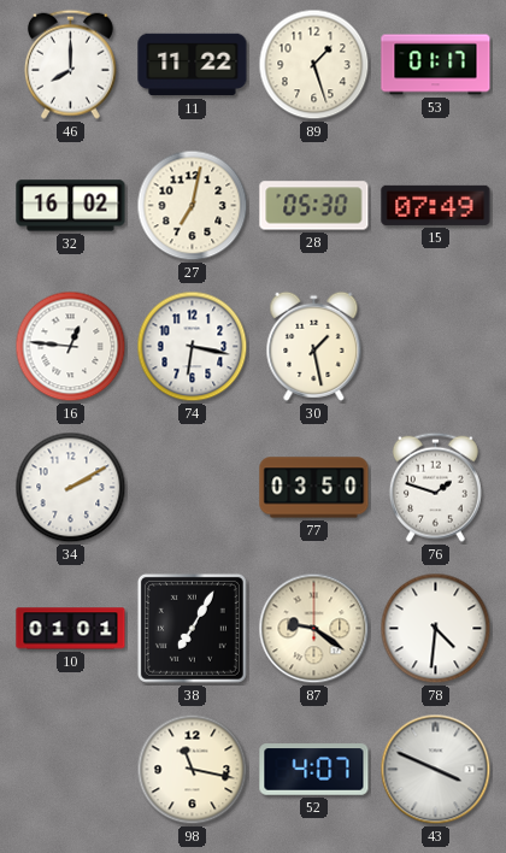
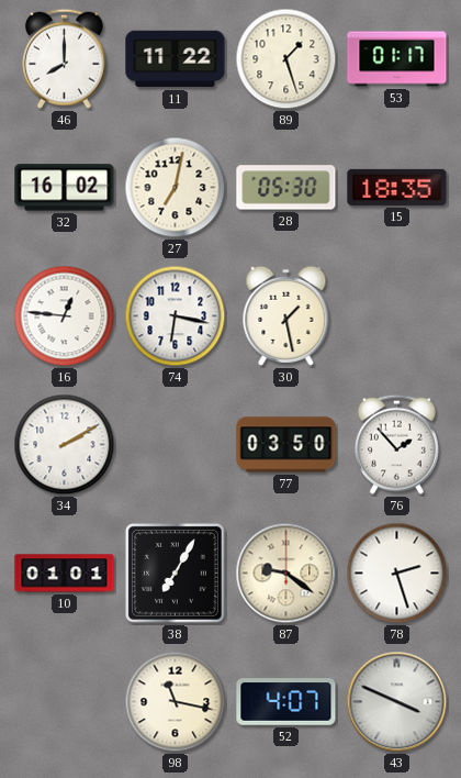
15: 07:49 -> 18:35 (397, 187)
76: 1:48 -> 1:53 (396, 444)
78: 4:31 -> 2:27 (397, 574)
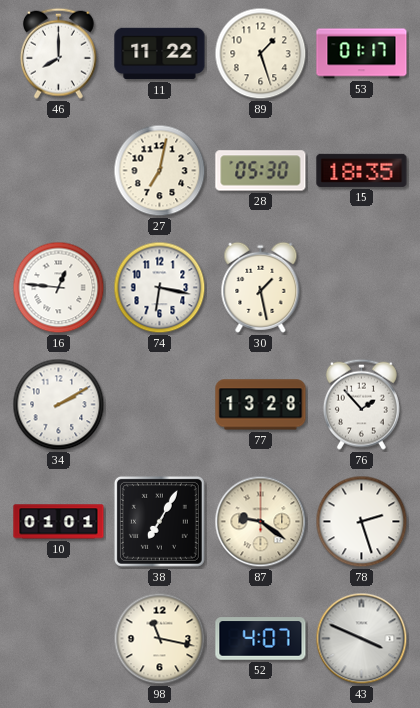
32: 16:02 -> none (65, 188)
77: 03:50 -> 13:28 (261, 405)
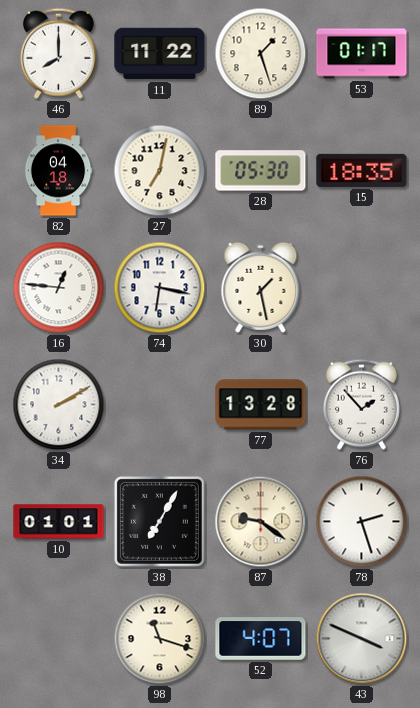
82: none -> 04:18 (58, 171)
98: 11:17 -> 11:18 (160, 639)
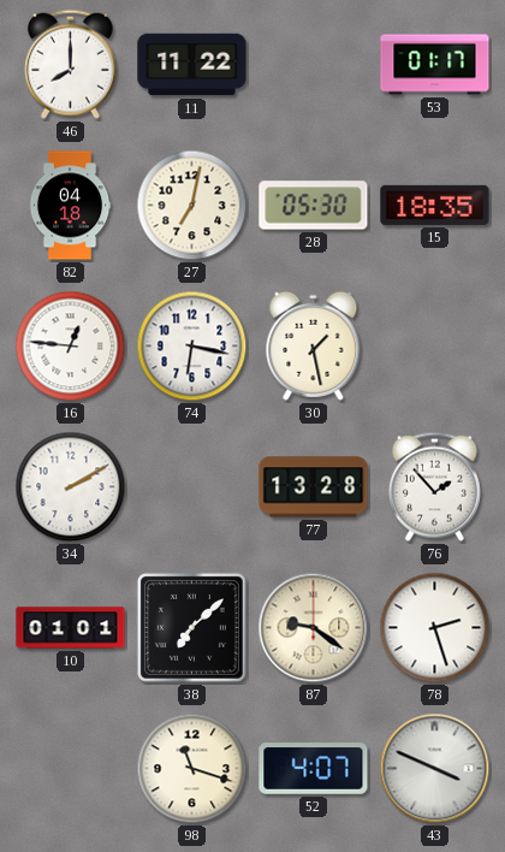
89: 1:27 -> none (261, 54)
38: 7:05 -> 7:08 (191, 627)
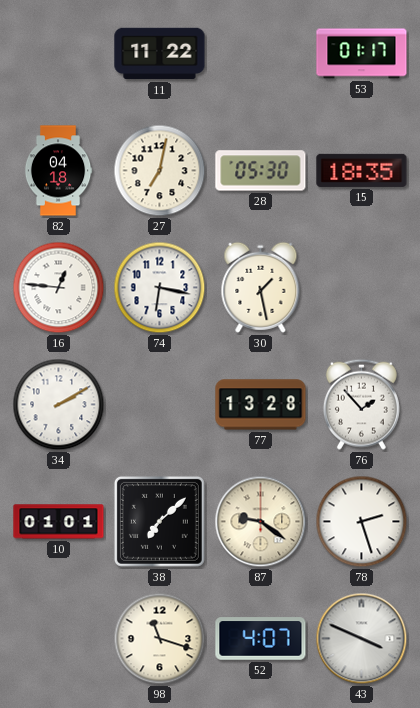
46: 8:00 -> none (70, 64)
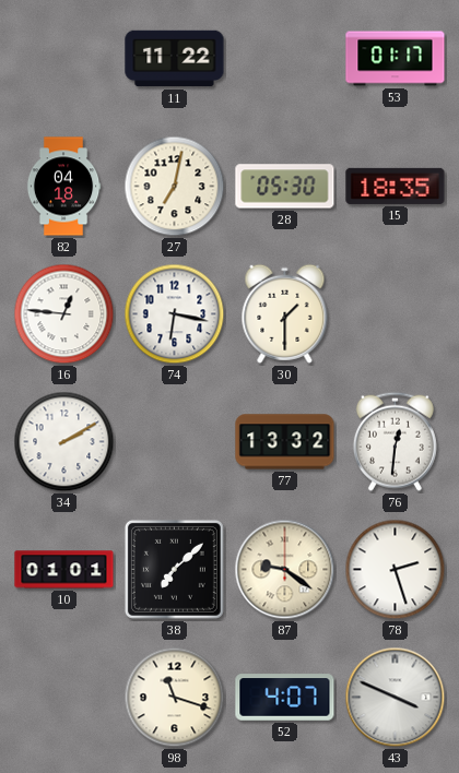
30: 1:28 -> 1:30 (285, 313)
77: 13:28 -> 13:32 (285, 442)
76: 1:53 -> 12:31 (395, 441)
